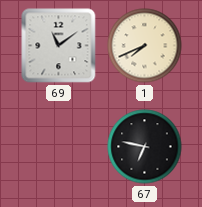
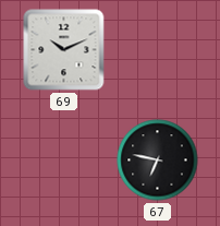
69: 11:09 -> 10:11 (64, 50)
1: 7:41 -> none (145, 46)
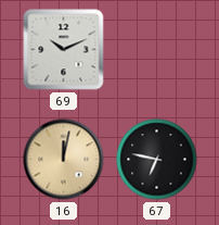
16: none -> 12:02 (64, 160)
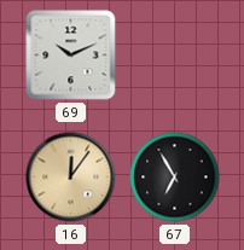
16: 12:02 -> 12:06 (71, 178)
67: 6:47 -> 6:55 (175, 178)
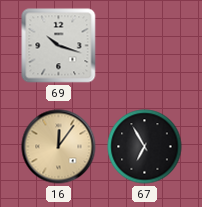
69: 10:11 -> 10:18 (59, 46)
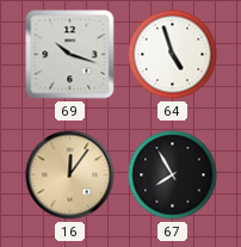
64: none -> 4:57 (173, 55)
67: 6:55 -> 7:55 (173, 175)
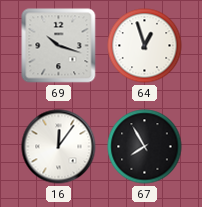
64: 4:57 -> 12:57 (145, 46)
16 dial: champagne -> white (59, 147)
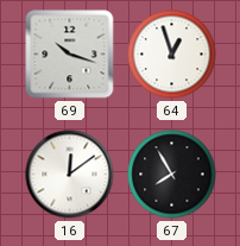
16: 12:06 -> 12:09 (70, 175)
